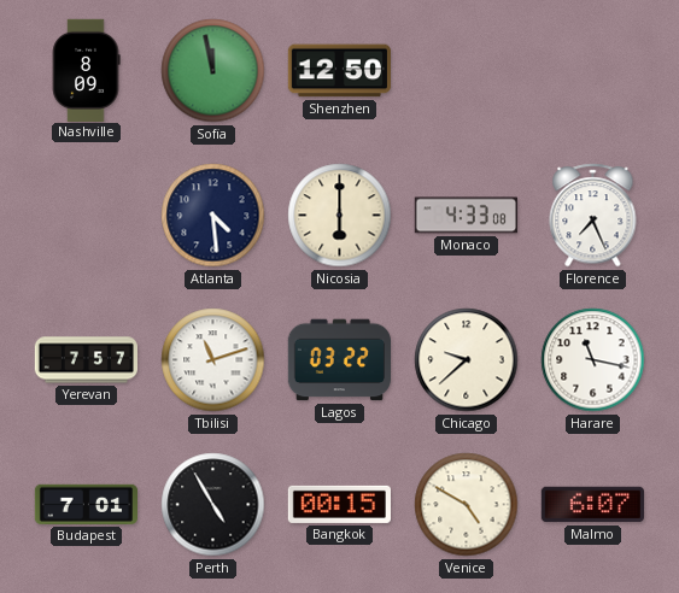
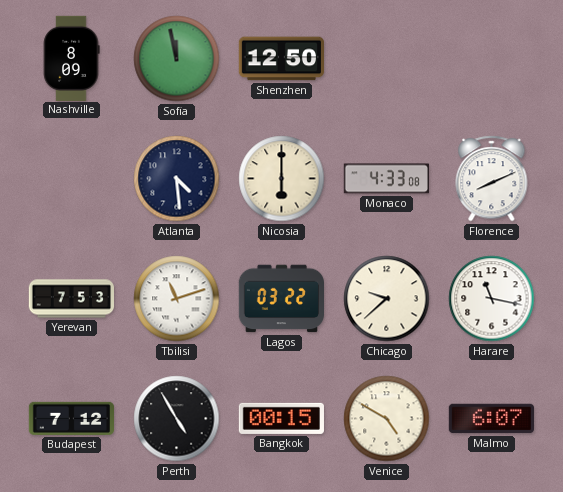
Florence: 7:26 -> 8:11 (492, 179)
Yerevan: 7:57 -> 7:53 (71, 299)
Budapest: 7:01 -> 7:12 (71, 418)
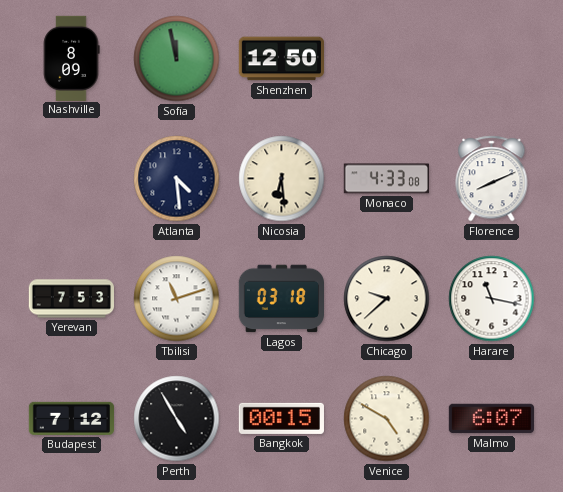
Nicosia: 6:00 -> 6:29 (282, 179)
Lagos: 03:22 -> 03:18 (281, 299)
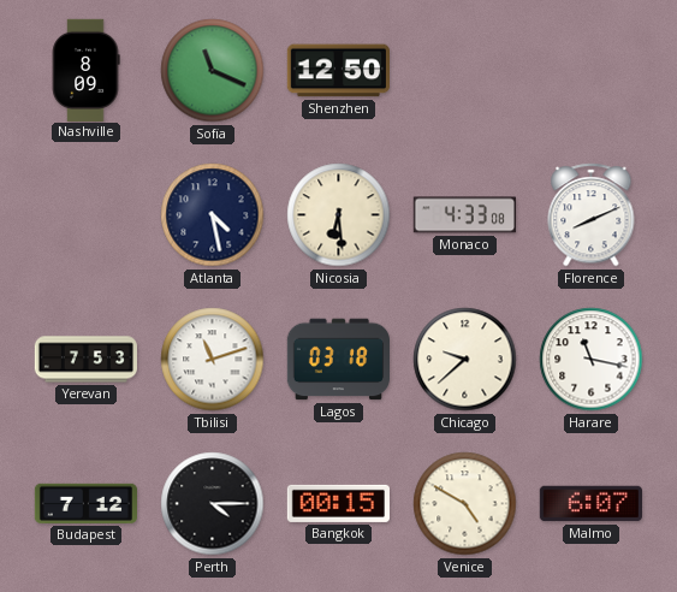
Sofia: 11:58 -> 11:19 (213, 71)
Atlanta: 4:29 -> 4:28 (213, 215)
Perth: 4:55 -> 4:15 (213, 504)
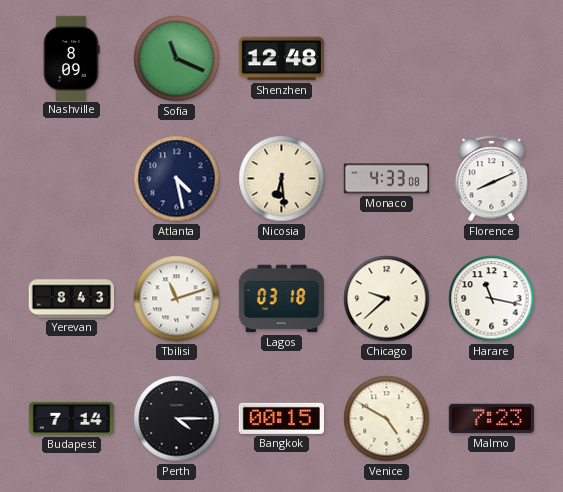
Shenzhen: 12:50 -> 12:48 (281, 59)
Yerevan: 7:53 -> 8:43 (71, 299)
Budapest: 7:12 -> 7:14 (71, 418)
Malmo: 6:07 -> 7:23 (491, 419)
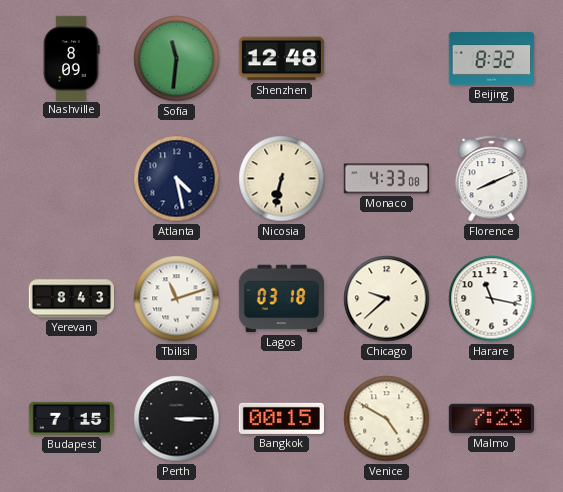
Sofia: 11:19 -> 11:31 (177, 59)
Beijing: none -> 8:32 (491, 58)
Nicosia: 6:29 -> 6:32 (282, 179)
Budapest: 7:14 -> 7:15 (71, 418)
Perth: 4:15 -> 3:15 (177, 419)
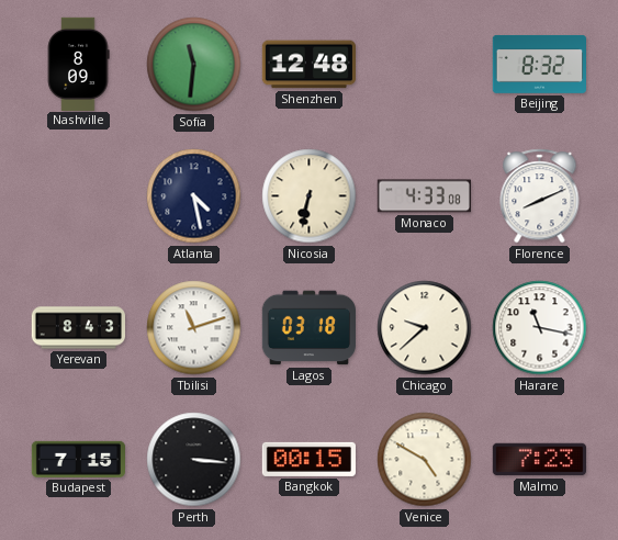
Perth: 3:15 -> 3:16 (194, 460)
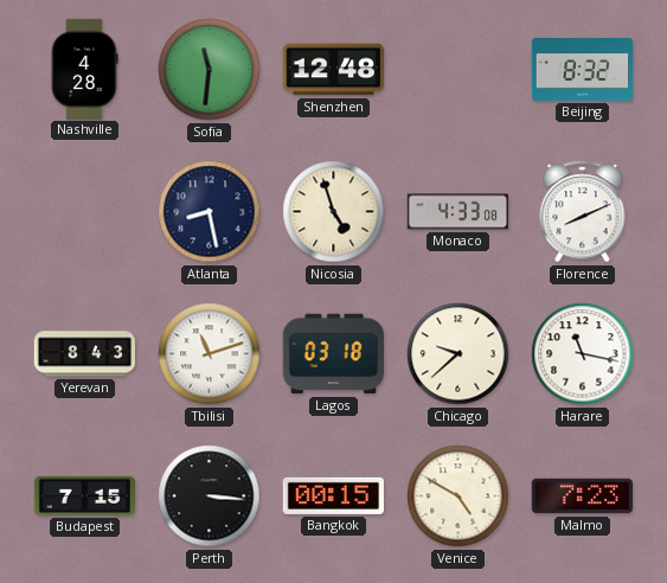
Nashville: 8:09 -> 4:28 (84, 69)
Atlanta: 4:28 -> 8:28 (210, 212)
Nicosia: 6:32 -> 4:57 (334, 212)
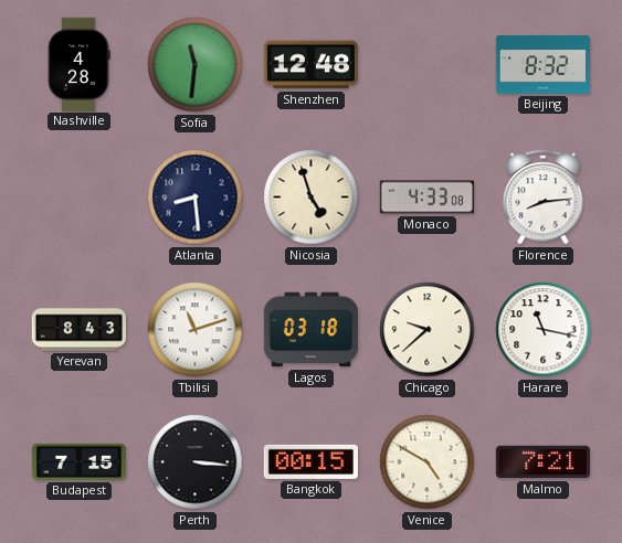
Atlanta: 8:28 -> 8:29 (196, 198)
Florence: 8:11 -> 8:14 (544, 198)
Malmo: 7:23 -> 7:21 (542, 462)
